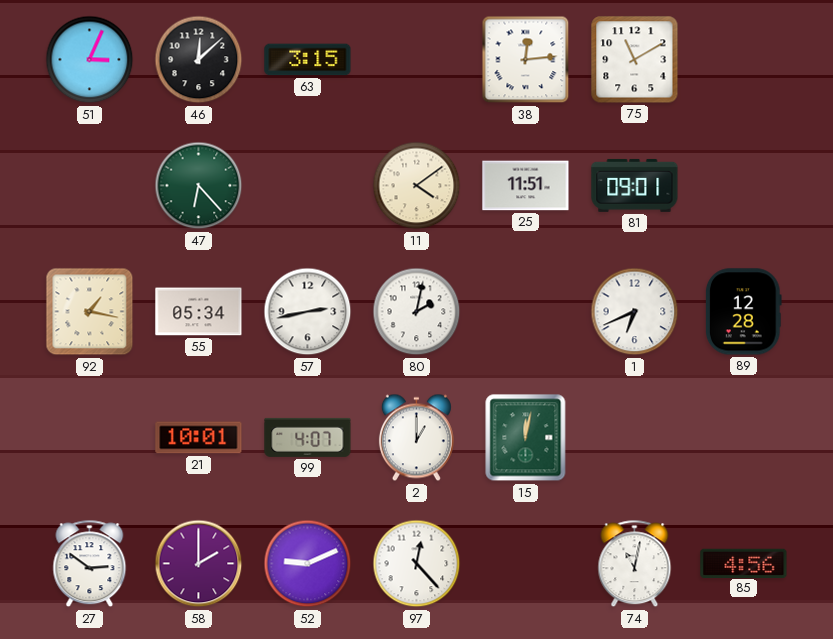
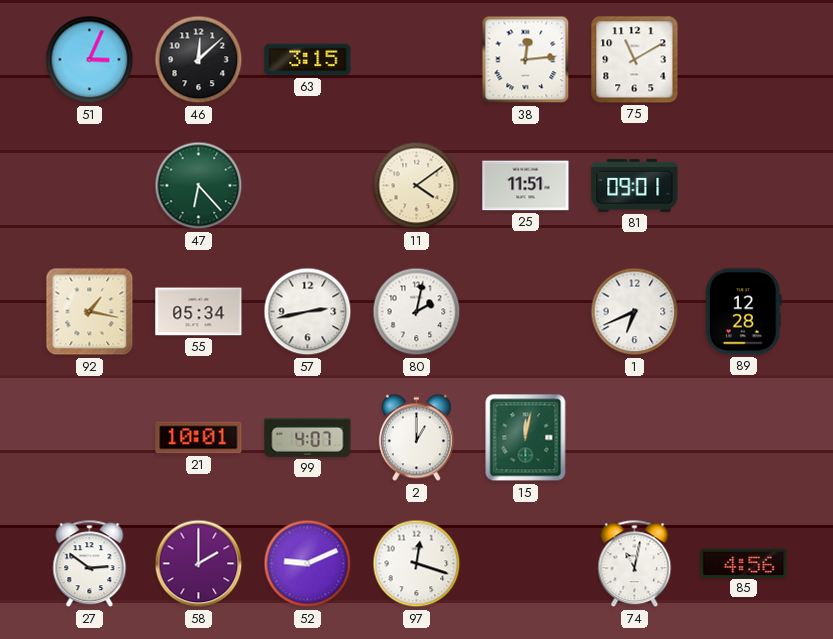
97: 12:23 -> 12:18 (417, 564)
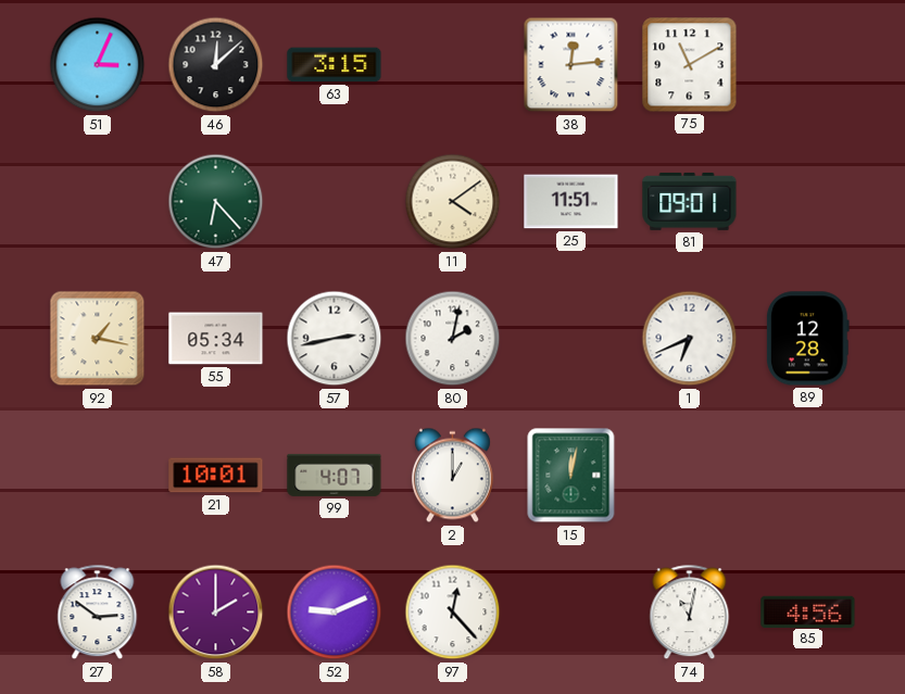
97: 12:18 -> 12:23 (453, 613)
